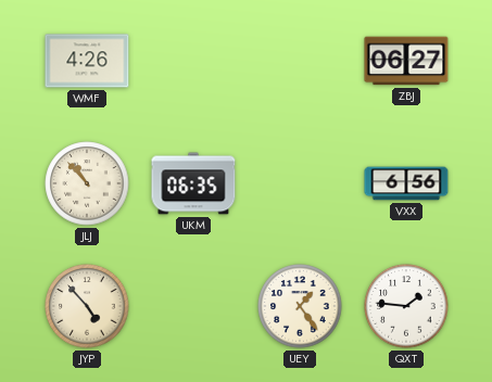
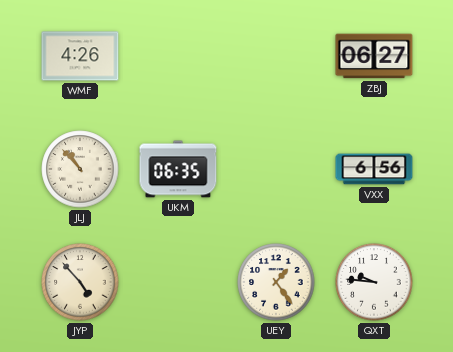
QXT: 1:46 -> 9:46 (374, 282)
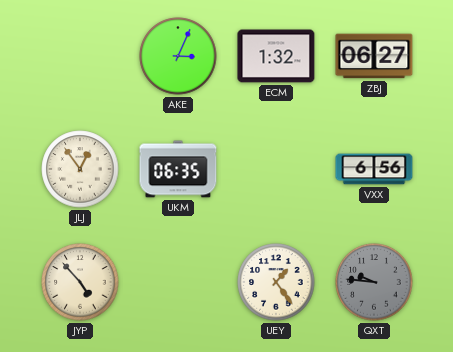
WMF: 4:26 -> none (80, 56)
AKE: none -> 3:04 (178, 56)
ECM: none -> 1:32 (276, 56)
JLJ: 10:53 -> 12:54 (80, 169)
QXT dial: white -> grey (374, 282)
